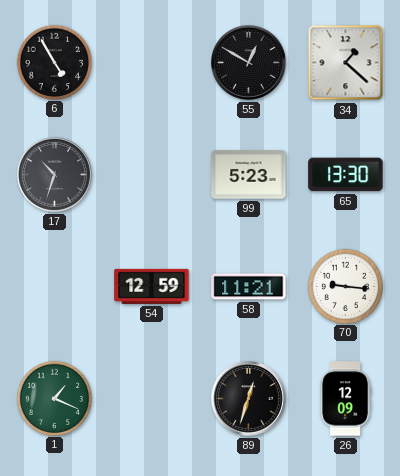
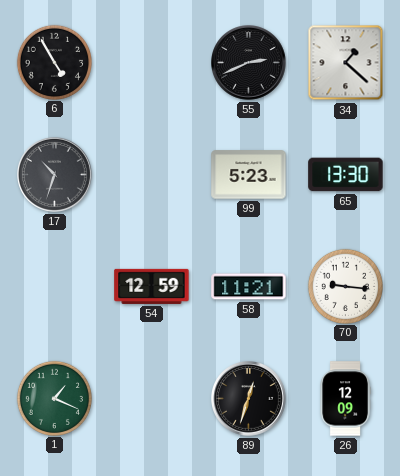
55: 12:50 -> 2:41 (249, 63)
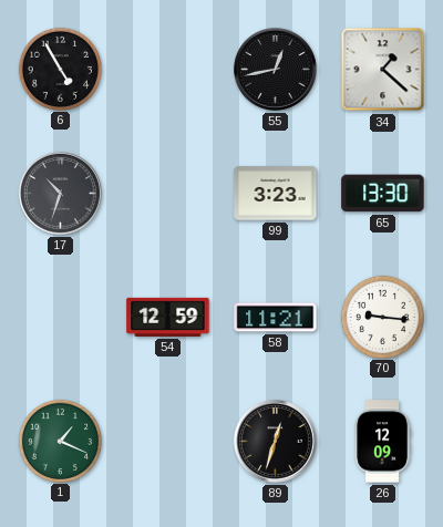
55: 2:41 -> 12:43 (276, 70)
99: 5:23 -> 3:23 (276, 194)
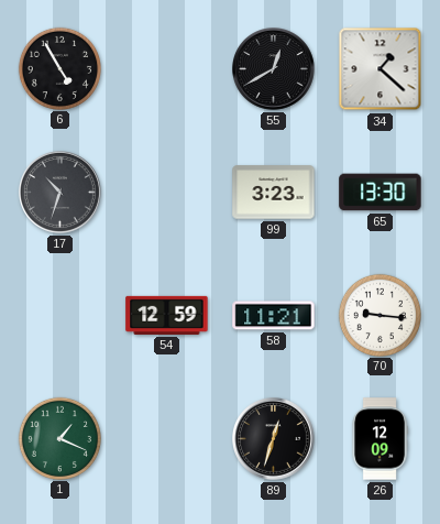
55: 12:43 -> 12:40 (274, 69)
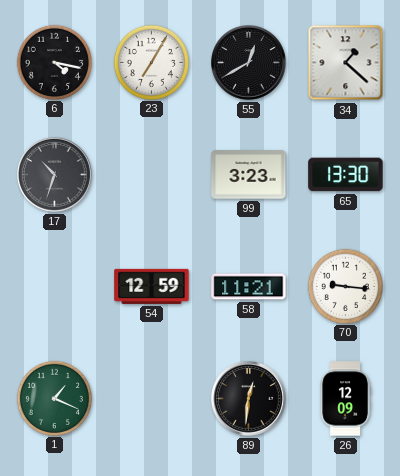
6: 4:55 -> 4:17 (54, 62)
23: none -> 7:05 (151, 62)
89: 12:33 -> 12:31 (249, 399)
